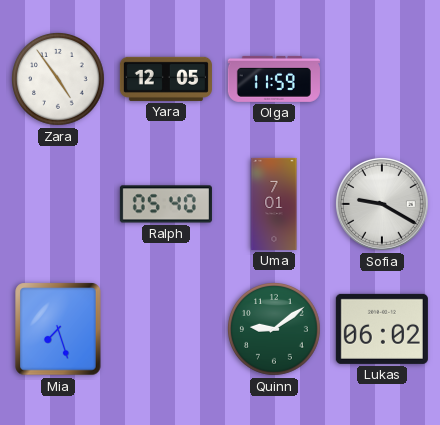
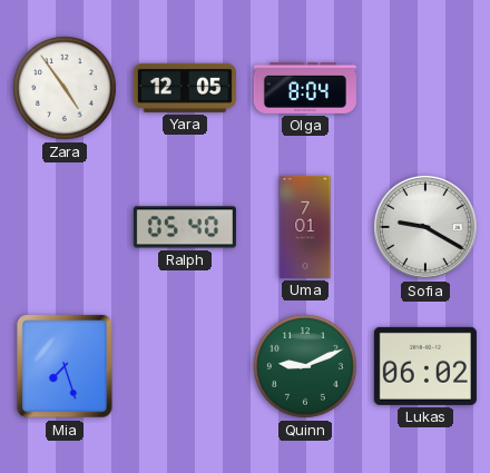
Olga: 11:59 -> 8:04 (305, 88)
Quinn: 9:09 -> 9:11 (306, 367)
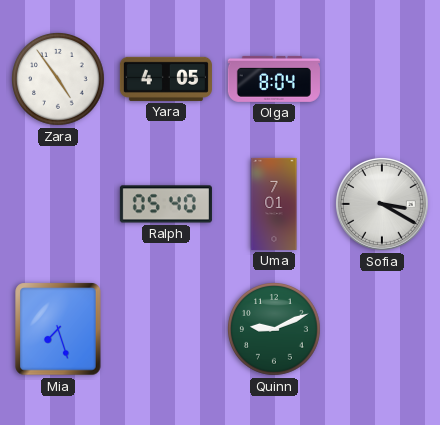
Yara: 12:05 -> 4:05 (166, 79)
Sofia: 9:20 -> 3:20 (382, 204)
Lukas: 06:02 -> none (425, 366)
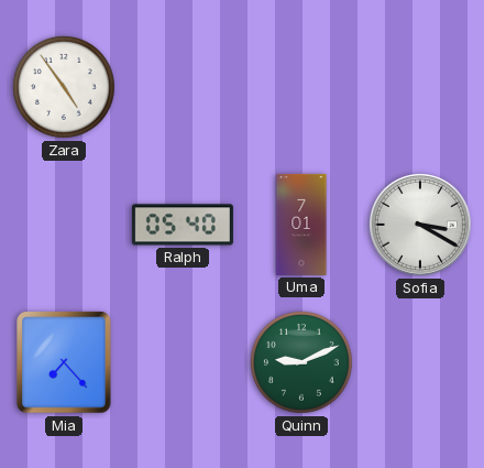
Yara: 4:05 -> none (166, 79)
Olga: 8:04 -> none (274, 79)
Mia: 7:27 -> 7:23 (64, 362)
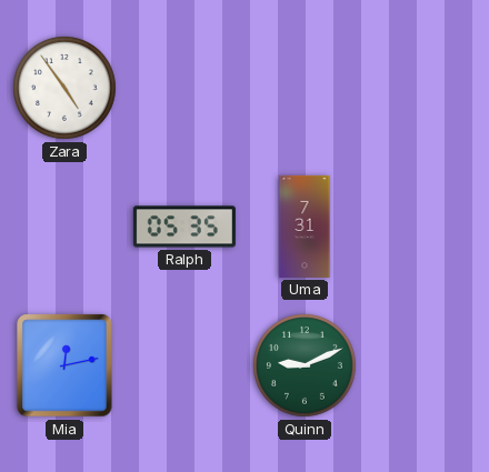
Ralph: 05:40 -> 05:35 (184, 227)
Uma: 7:01 -> 7:31 (305, 227)
Sofia: 3:20 -> none (420, 225)
Mia: 7:23 -> 12:13 (64, 365)
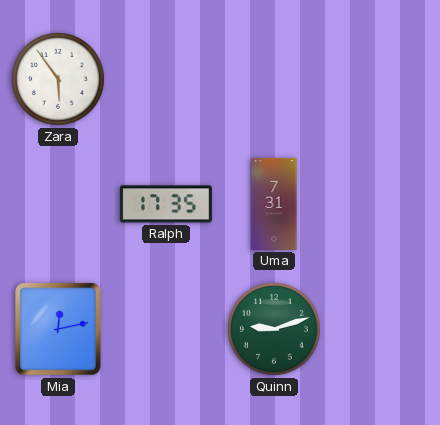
Zara: 4:54 -> 5:54 (59, 80)
Ralph: 05:35 -> 17:35 (166, 204)
Quinn: 9:11 -> 9:12 (275, 330)
